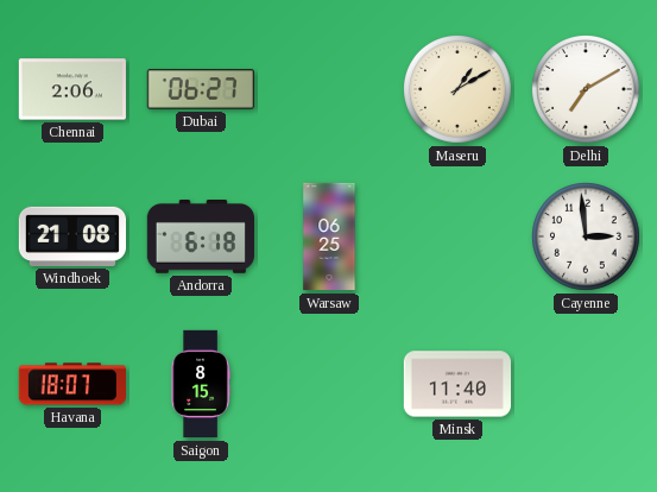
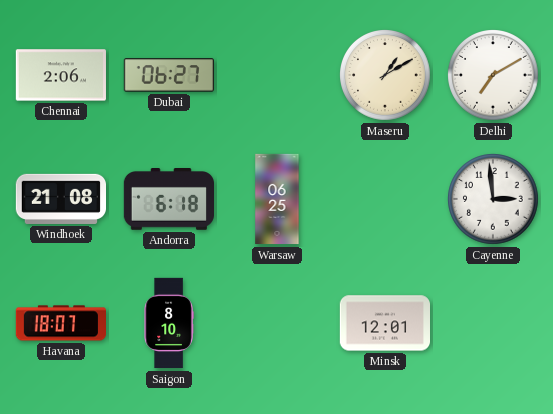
Saigon: 8:15 -> 8:10 (169, 323)
Minsk: 11:40 -> 12:01 (384, 323)
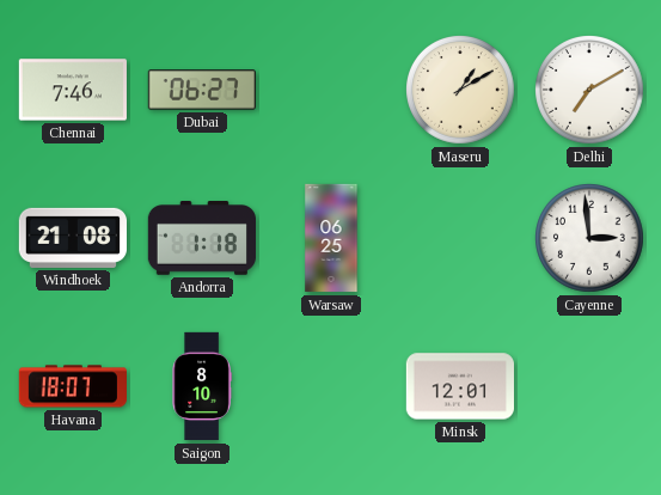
Chennai: 2:06 -> 7:46 (73, 90)
Andorra: 6:18 -> 1:18 (201, 239)
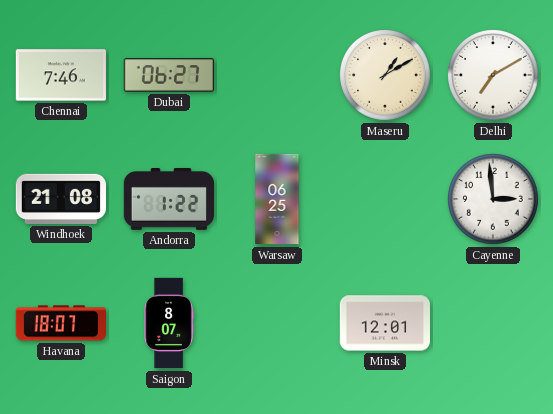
Andorra: 1:18 -> 1:22 (168, 200)
Saigon: 8:10 -> 8:07 (169, 323)
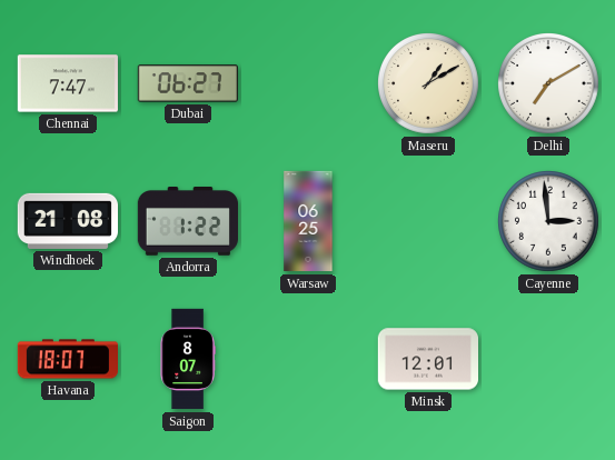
Chennai: 7:46 -> 7:47 (68, 83)
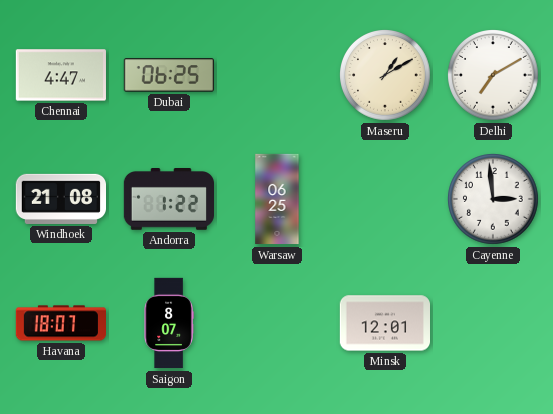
Chennai: 7:47 -> 4:47 (61, 75)
Dubai: 06:27 -> 06:25 (169, 75)
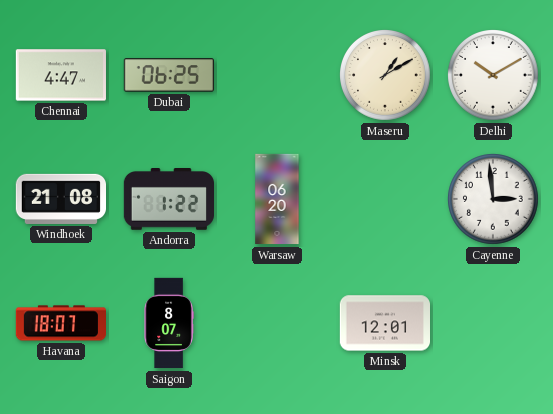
Delhi: 7:10 -> 10:10 (494, 76)
Warsaw: 06:25 -> 06:20 (277, 199)
